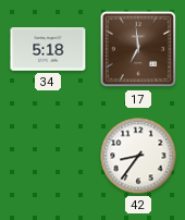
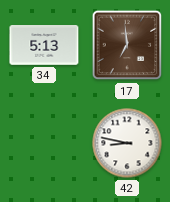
34: 5:18 -> 5:13 (44, 46)
42: 8:36 -> 8:47 (127, 143)
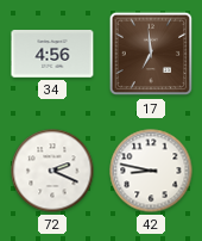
34: 5:13 -> 4:56 (52, 55)
72: none -> 2:19 (52, 171)
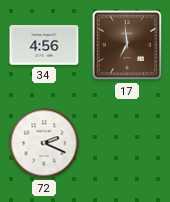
42: 8:47 -> none (151, 171)
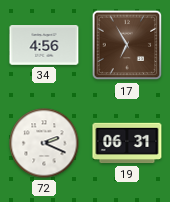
17: 6:59 -> 6:55 (127, 45)
19: none -> 06:31 (127, 143)
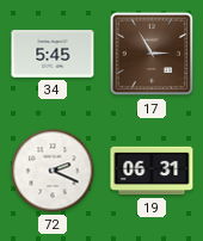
34: 4:56 -> 5:45 (53, 55)
17: 6:55 -> 2:55 (152, 54)
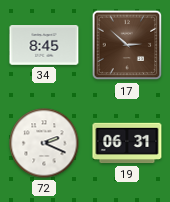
34: 5:45 -> 8:45 (44, 46)
17: 2:55 -> 2:52 (127, 45)
